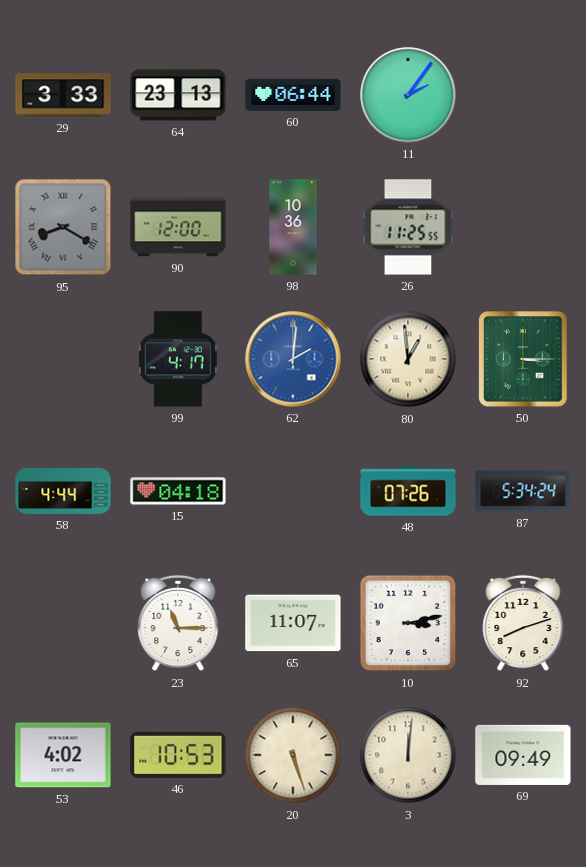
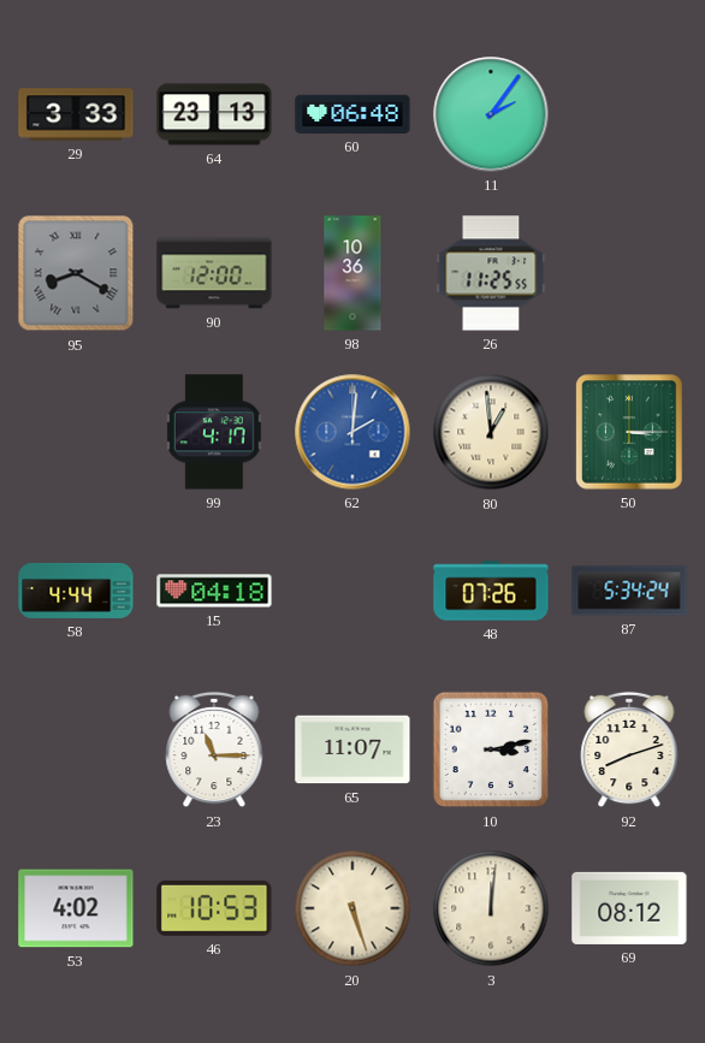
60: 06:44 -> 06:48 (352, 114)
69: 09:49 -> 08:12 (629, 908)
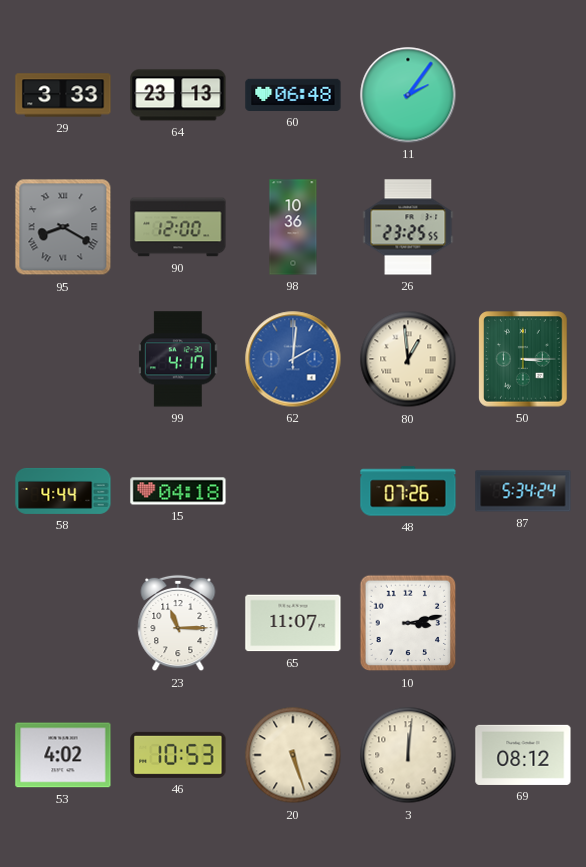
26: 11:25 -> 23:25 (408, 227)
92: 8:12 -> none (629, 749)
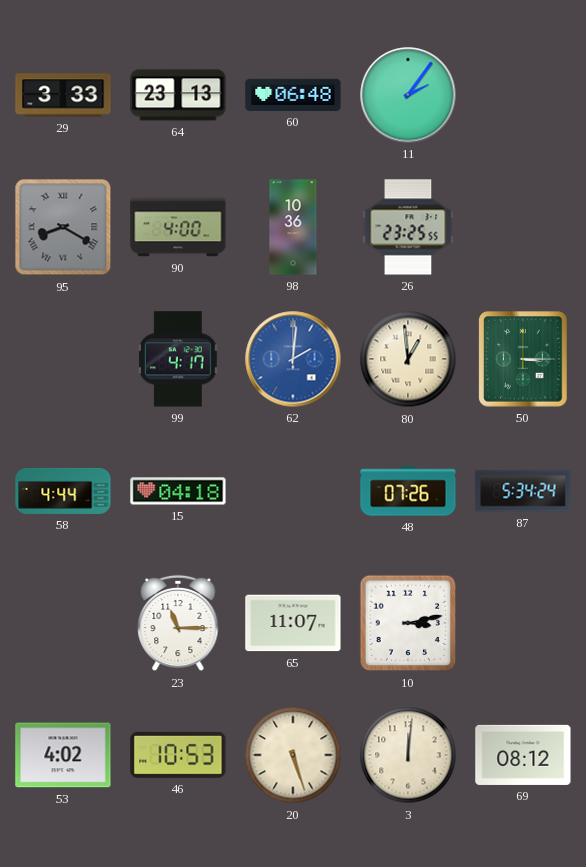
90: 12:00 -> 4:00 (178, 227)
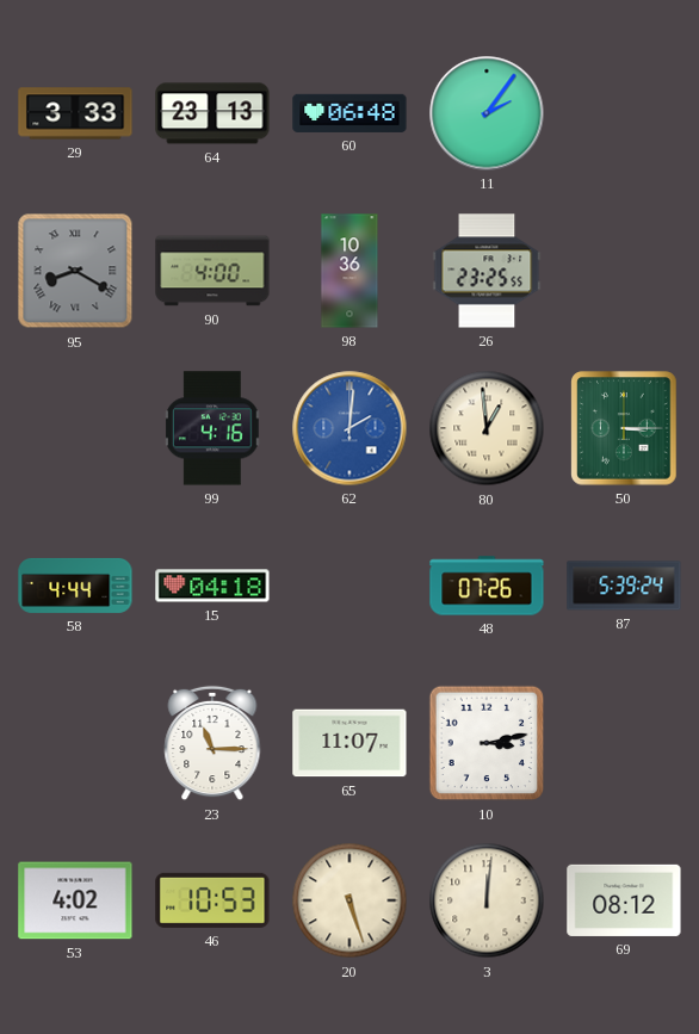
99: 4:17 -> 4:16 (214, 428)
87: 5:34 -> 5:39 (624, 586)
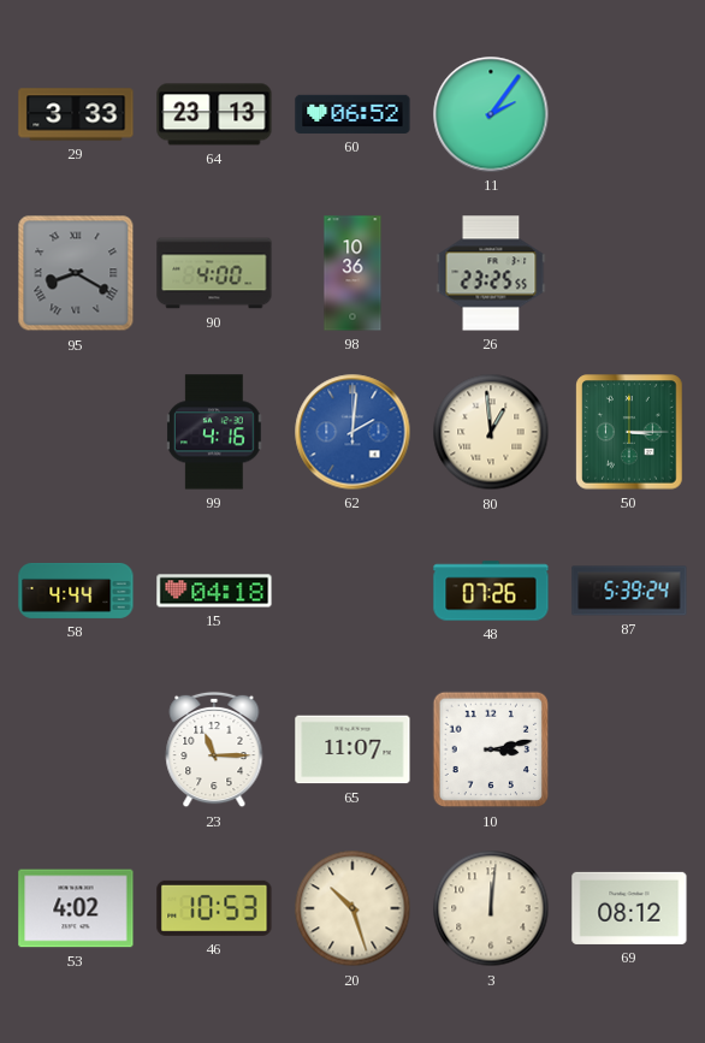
60: 06:48 -> 06:52 (352, 114)
20: 5:27 -> 10:27 (352, 908)
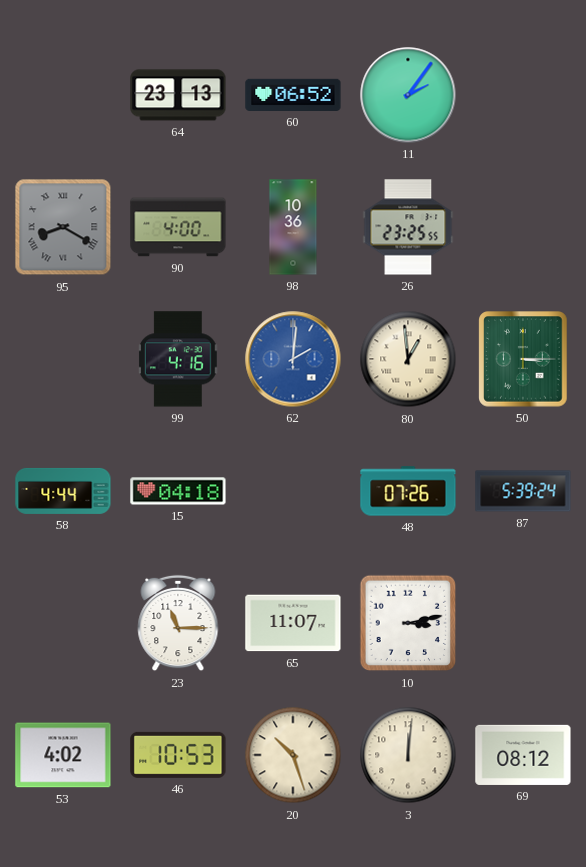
29: 3:33 -> none (76, 114)
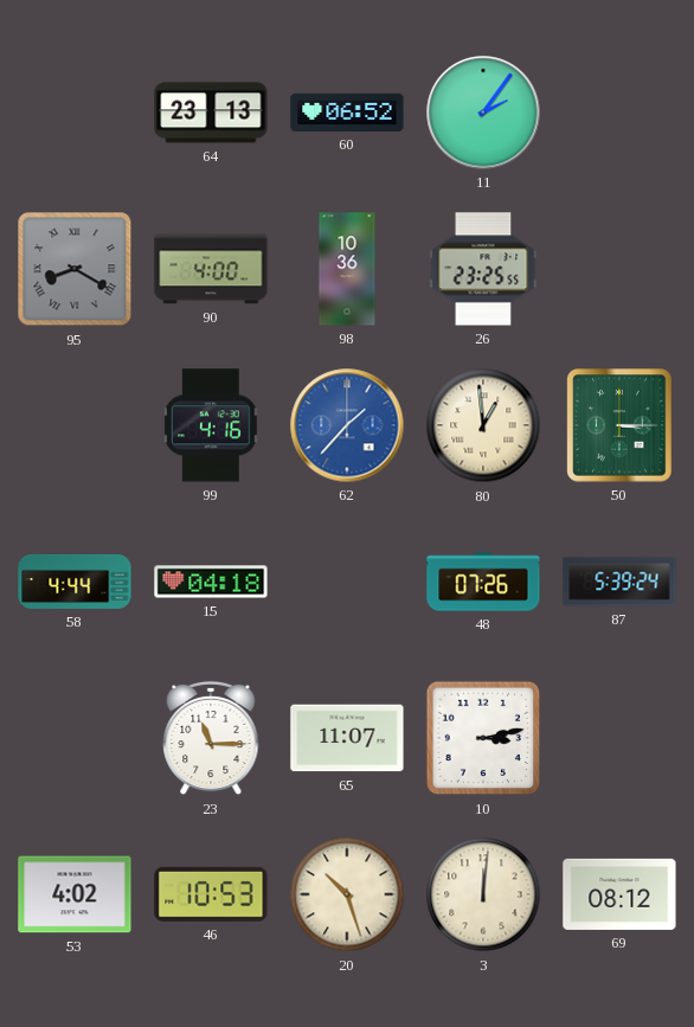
62: 2:01 -> 1:37 (347, 425)
